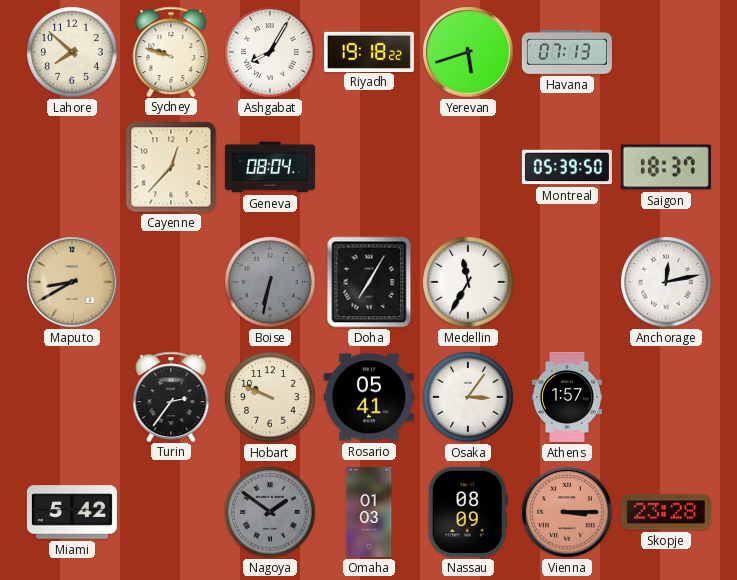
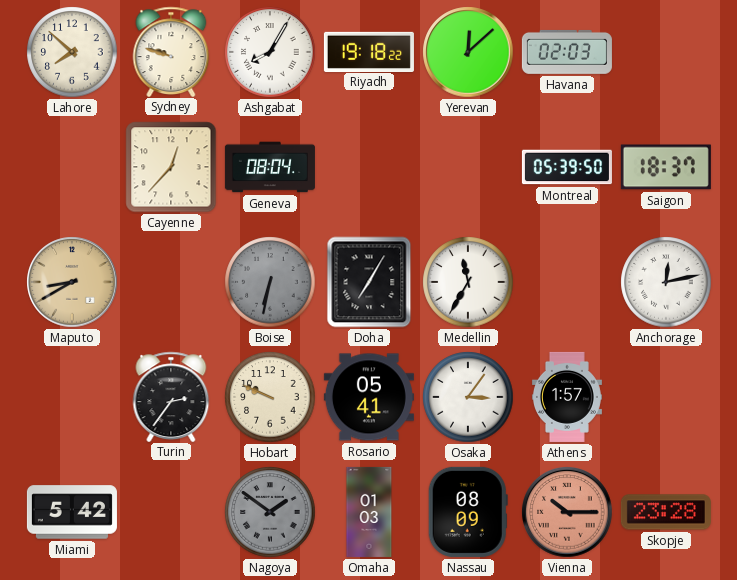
Yerevan: 5:42 -> 12:08 (468, 52)
Havana: 07:13 -> 02:03 (567, 52)
Vienna: 3:15 -> 10:15 (567, 512)
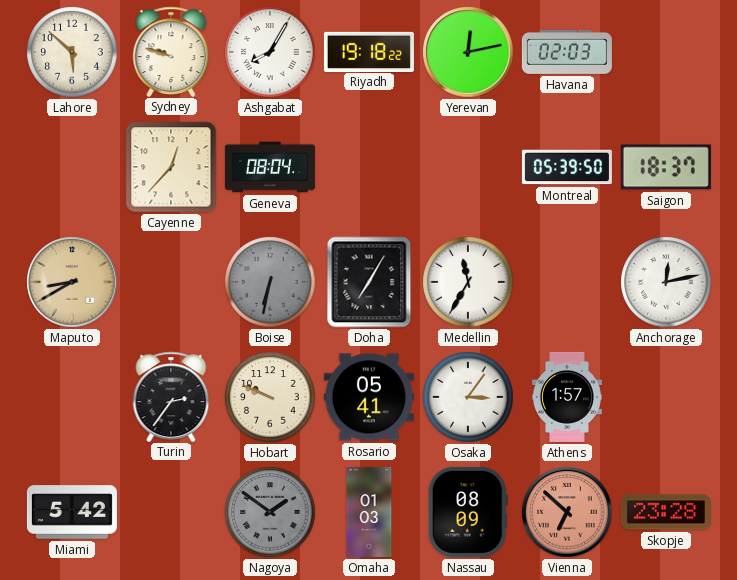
Lahore: 7:52 -> 5:52 (72, 52)
Yerevan: 12:08 -> 12:13 (468, 52)
Vienna: 10:15 -> 6:52 (567, 512)
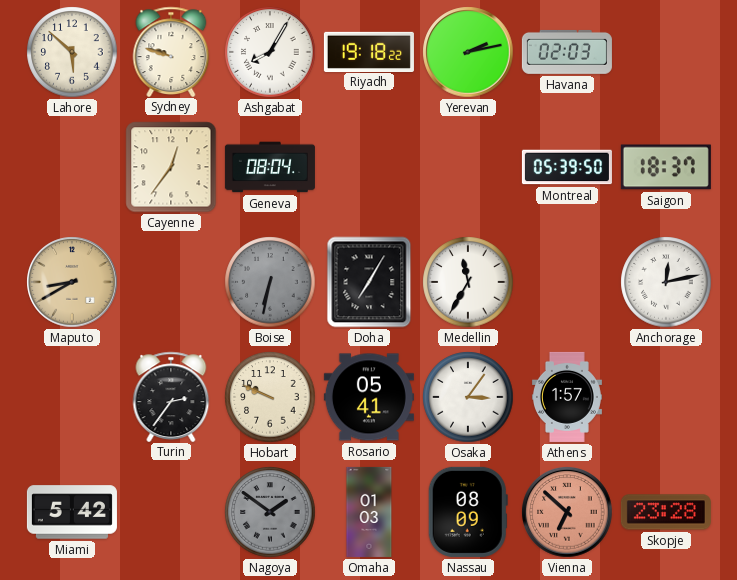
Yerevan: 12:13 -> 2:13 (468, 52)
Cayenne: 12:37 -> 12:36 (171, 167)
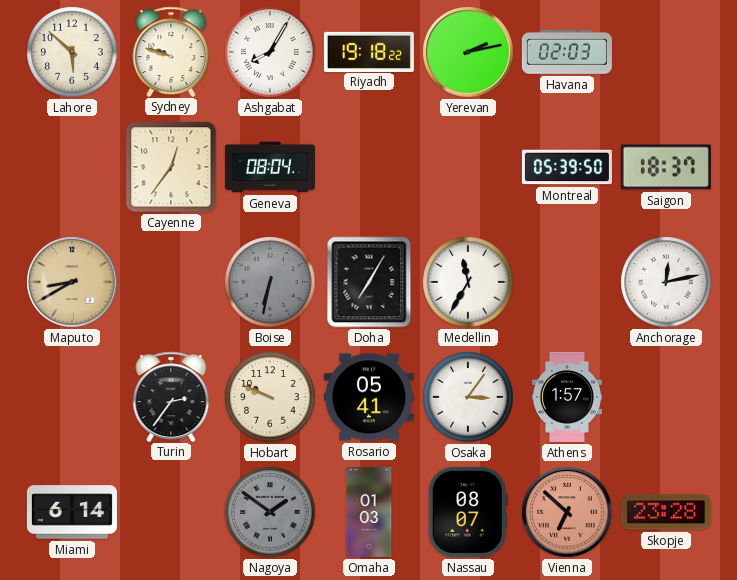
Miami: 5:42 -> 6:14 (72, 512)
Nassau: 08:09 -> 08:07 (468, 512)
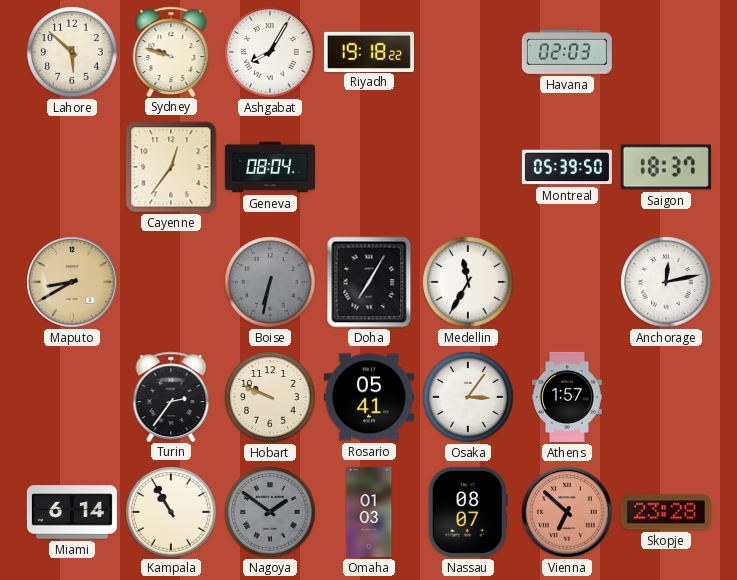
Yerevan: 2:13 -> none (468, 52)
Kampala: none -> 10:55 (171, 512)
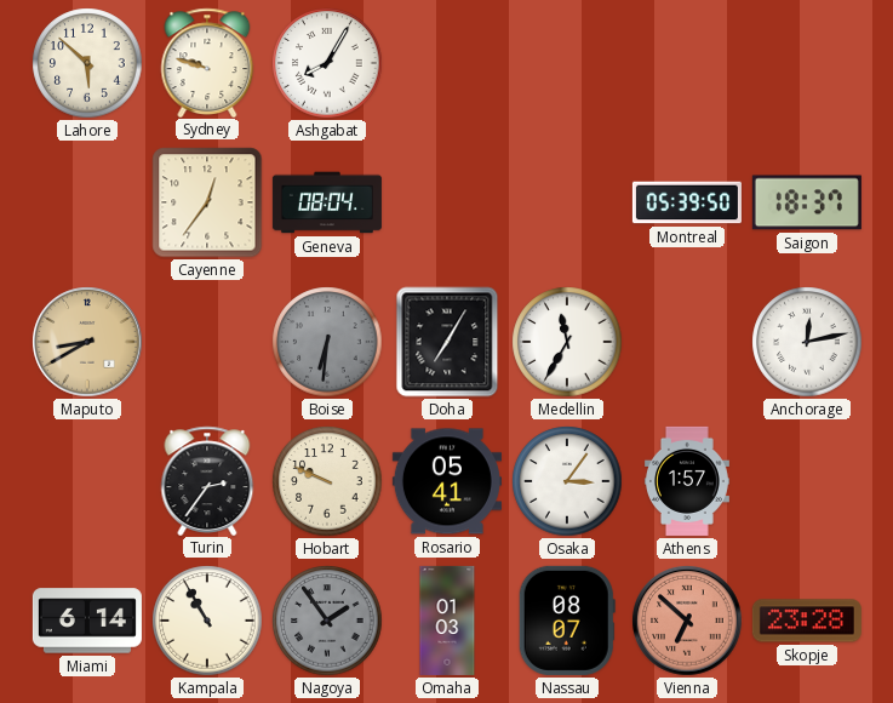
Riyadh: 19:18 -> none (369, 51)
Havana: 02:03 -> none (567, 52)
Boise: 6:32 -> 6:31 (327, 342)
Nagoya: 1:51 -> 1:54 (327, 621)
